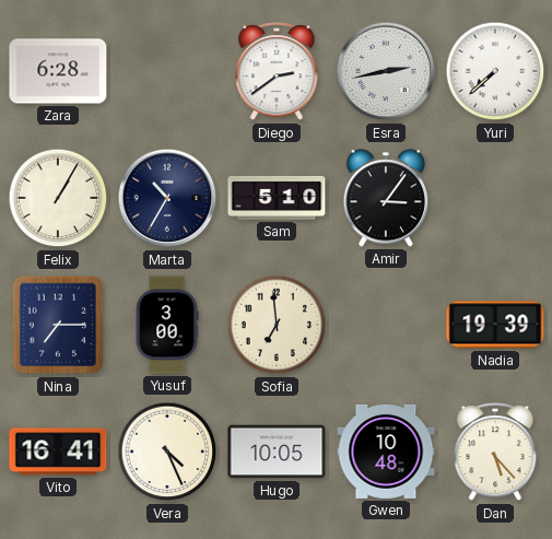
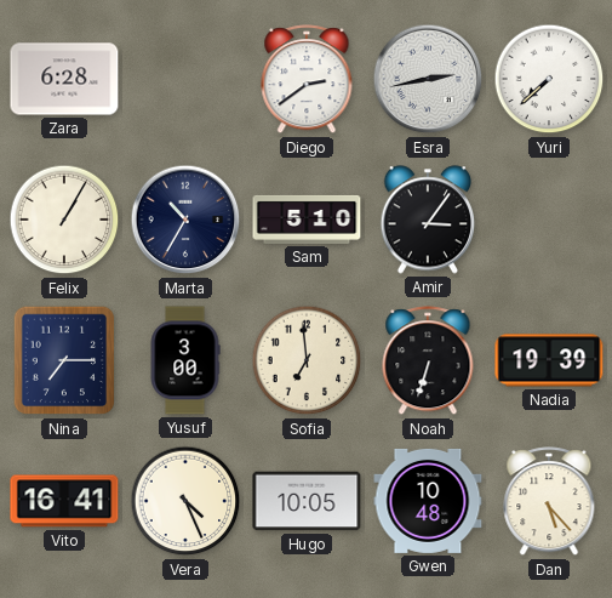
Noah: none -> 6:33 (428, 361)
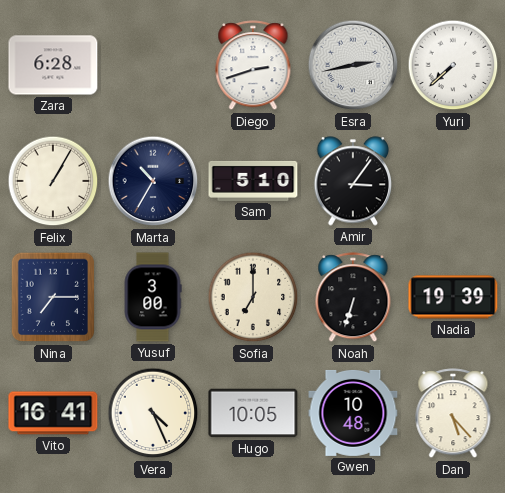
Diego: 2:39 -> 2:42 (253, 66)
Sofia: 6:59 -> 7:00 (253, 297)
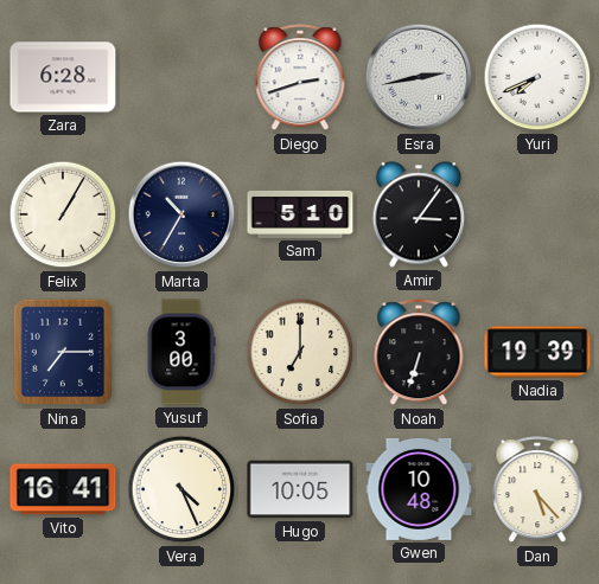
Yuri: 7:38 -> 7:41 (537, 77)
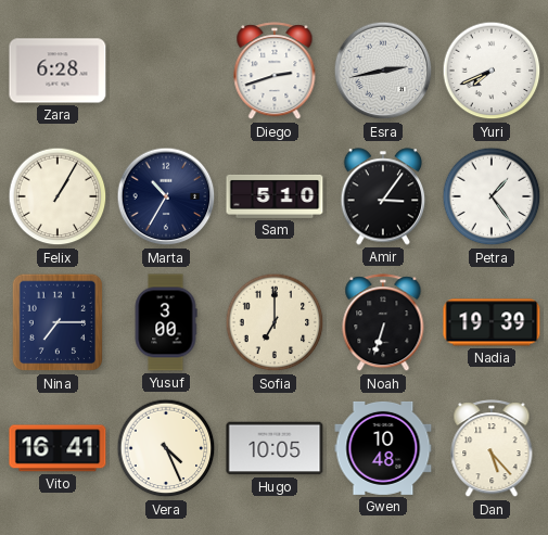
Petra: none -> 1:24 (492, 196)
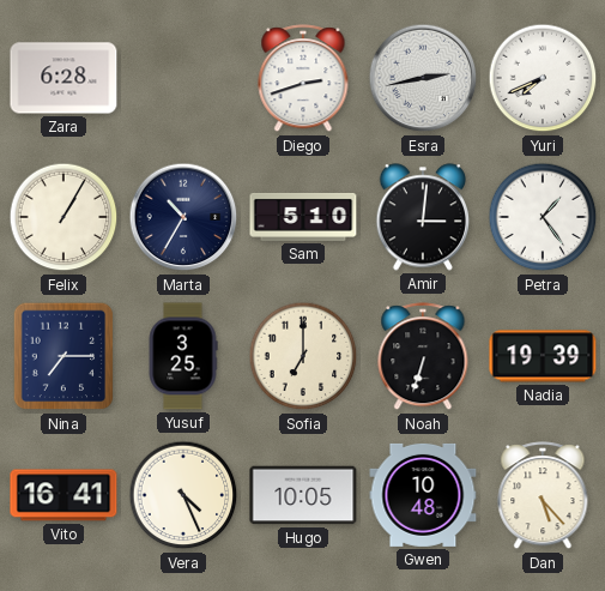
Amir: 3:06 -> 3:01 (423, 217)
Yusuf: 3:00 -> 3:25 (183, 356)
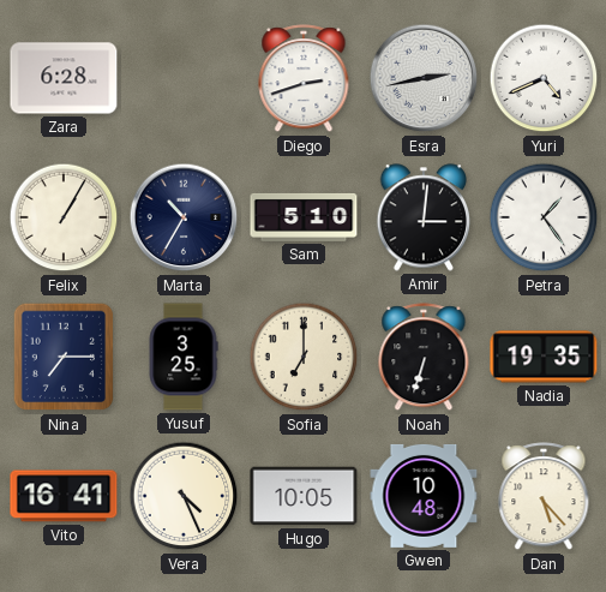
Yuri: 7:41 -> 4:41 (544, 78)
Nadia: 19:39 -> 19:35 (544, 357)
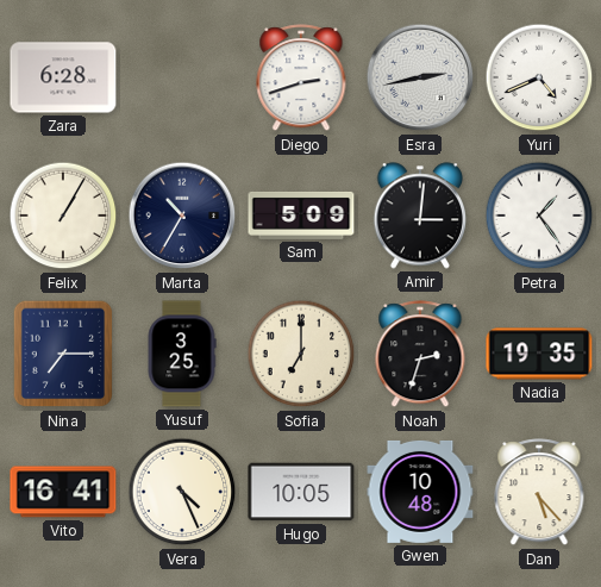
Sam: 5:10 -> 5:09 (301, 216)
Noah: 6:33 -> 2:33 (420, 355)
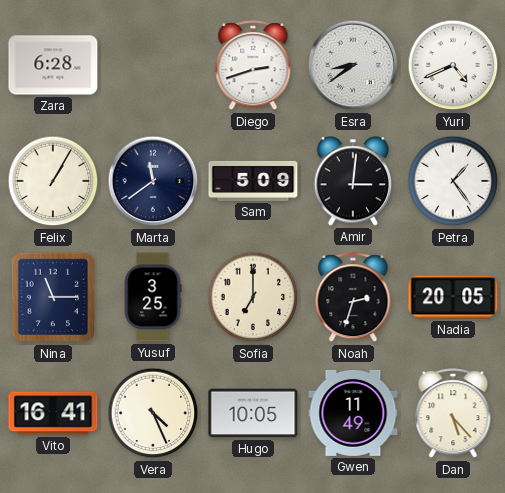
Esra: 2:43 -> 8:39 (353, 65)
Marta: 10:35 -> 11:39 (153, 181)
Nina: 7:15 -> 11:15 (53, 297)
Nadia: 19:35 -> 20:05 (453, 297)
Gwen: 10:48 -> 11:49 (353, 413)
